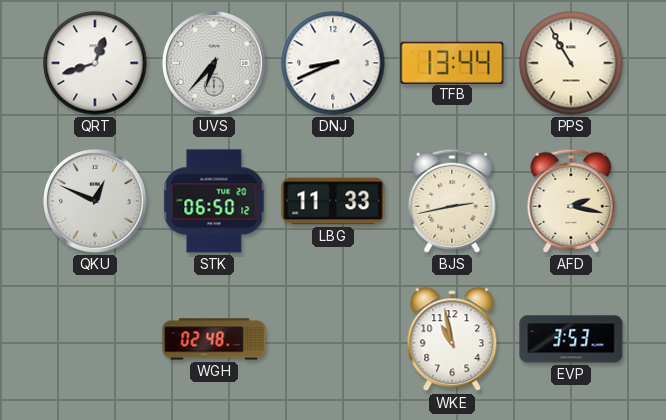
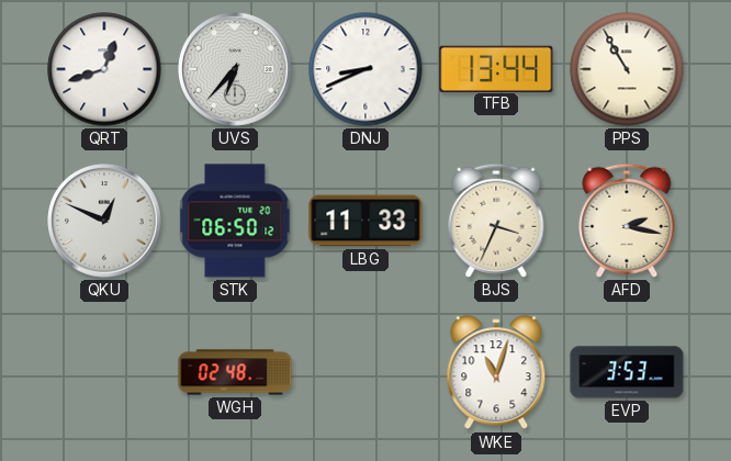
BJS: 2:43 -> 3:34 (496, 221)
WKE: 10:58 -> 11:03 (496, 373)
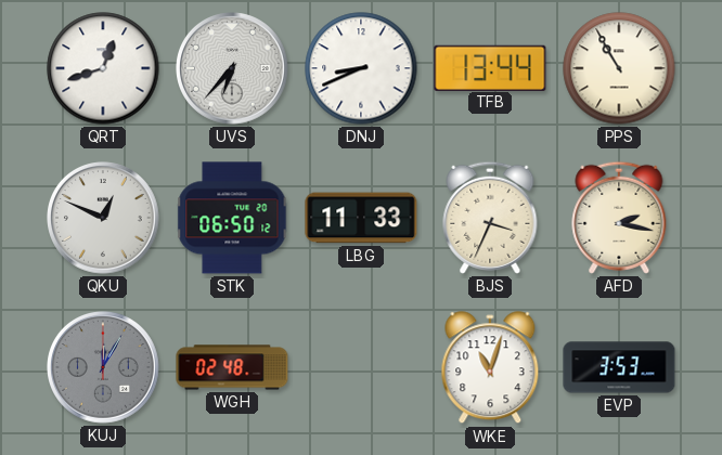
KUJ: none -> 12:05 (104, 368)
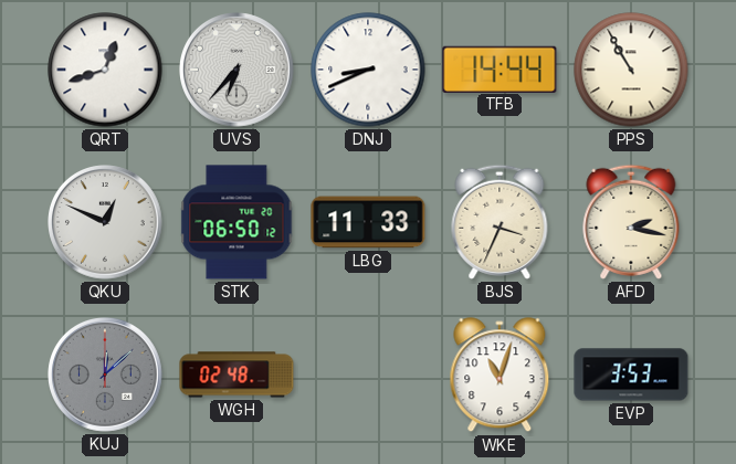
TFB: 13:44 -> 14:44 (500, 68)
KUJ: 12:05 -> 12:08 (106, 376)
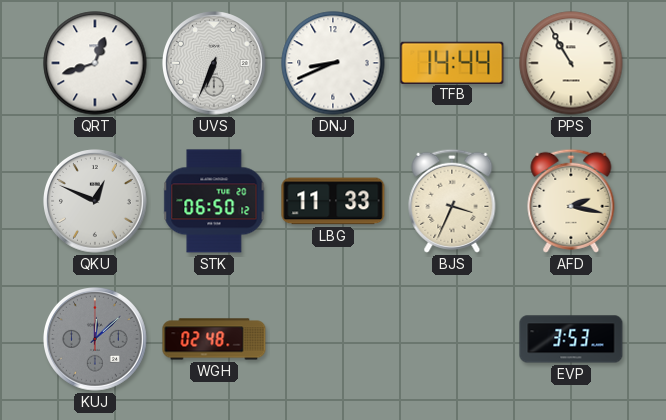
UVS: 6:37 -> 6:34 (215, 64)
WKE: 11:03 -> none (500, 376)
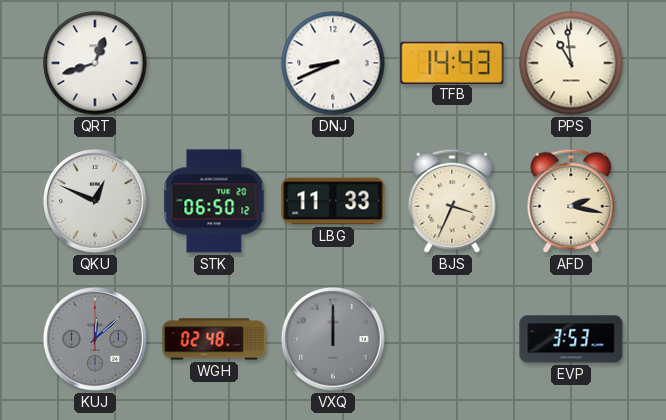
UVS: 6:34 -> none (215, 64)
TFB: 14:44 -> 14:43 (452, 62)
PPS: 10:55 -> 10:59 (571, 63)
VXQ: none -> 12:00 (334, 340)
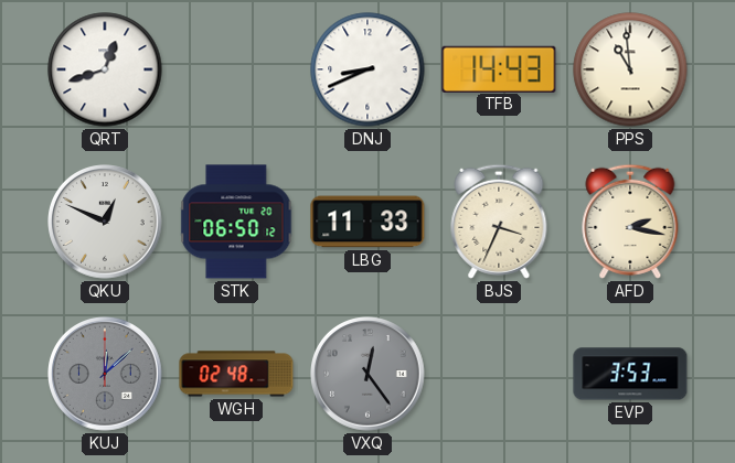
VXQ: 12:00 -> 12:24 (369, 375)
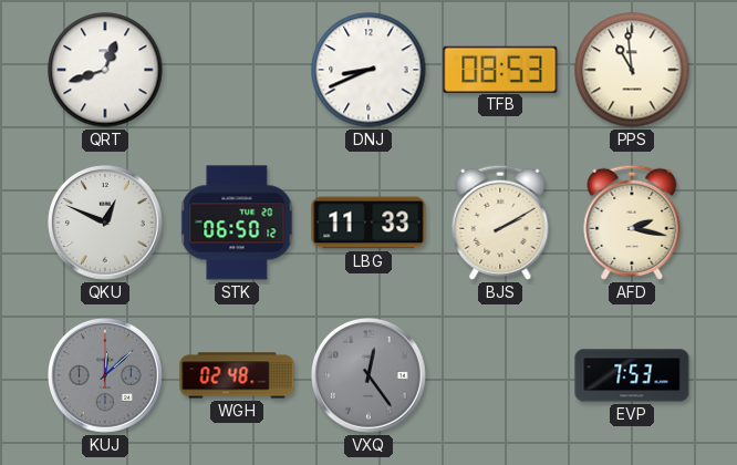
TFB: 14:43 -> 08:53 (500, 69)
BJS: 3:34 -> 2:10 (500, 223)
EVP: 3:53 -> 7:53 (632, 375)
